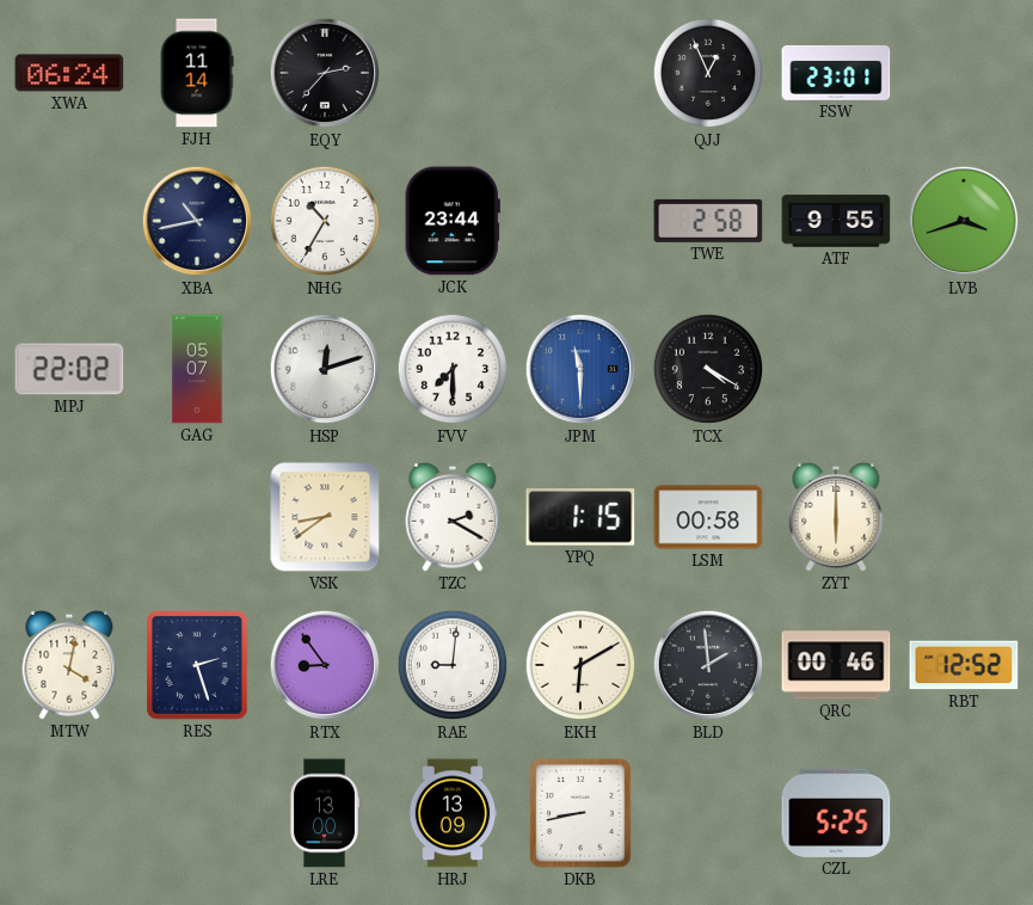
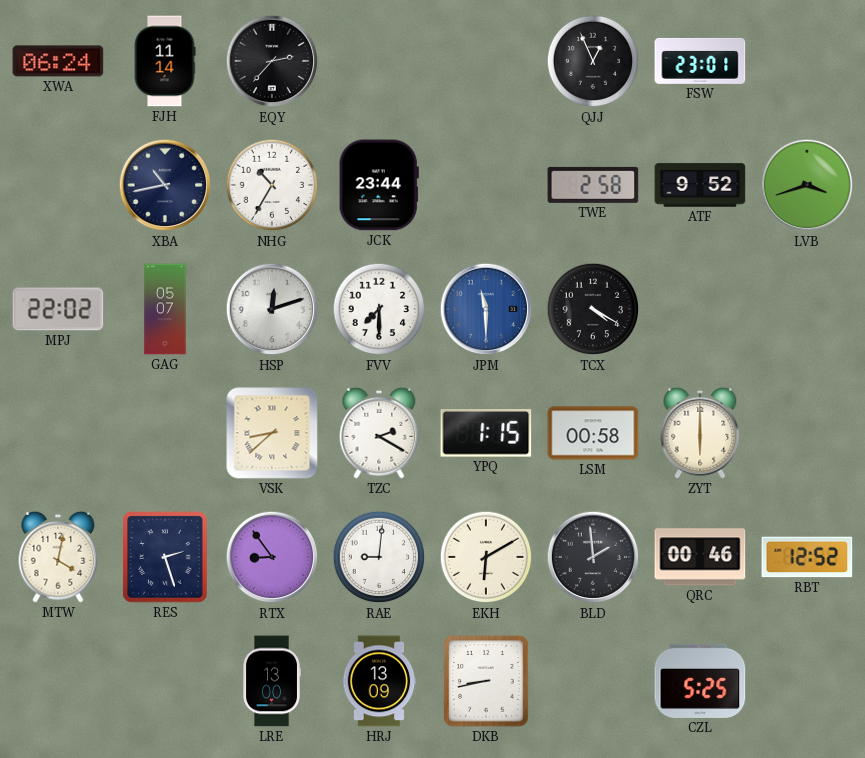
ATF: 9:55 -> 9:52 (700, 185)
VSK: 8:39 -> 8:38 (272, 433)
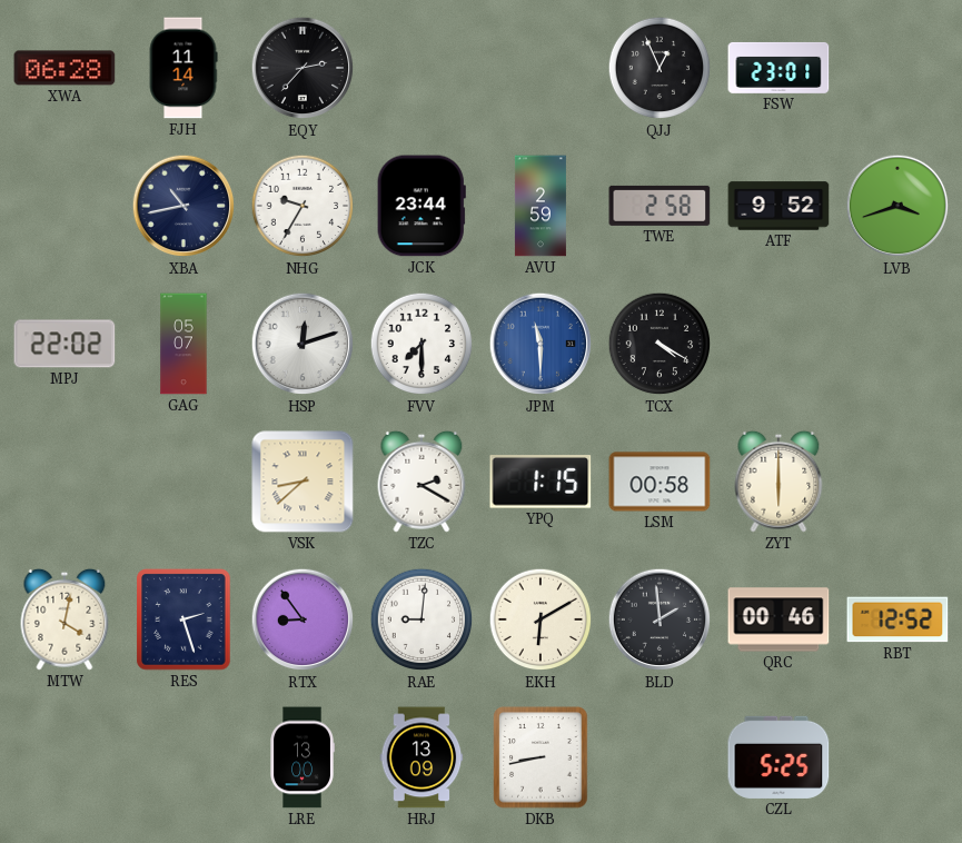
XWA: 06:24 -> 06:28 (65, 68)
NHG: 10:35 -> 9:35 (303, 206)
AVU: none -> 2:59 (540, 206)
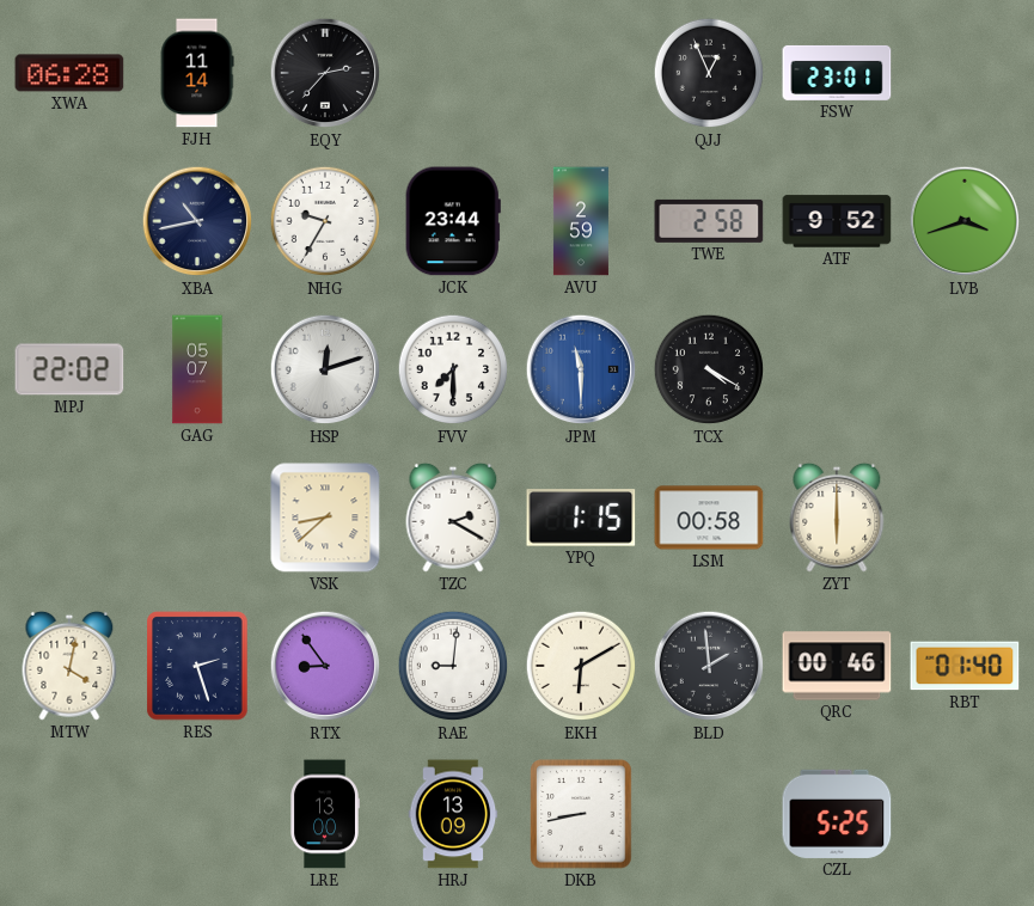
RBT: 12:52 -> 01:40 (965, 666)
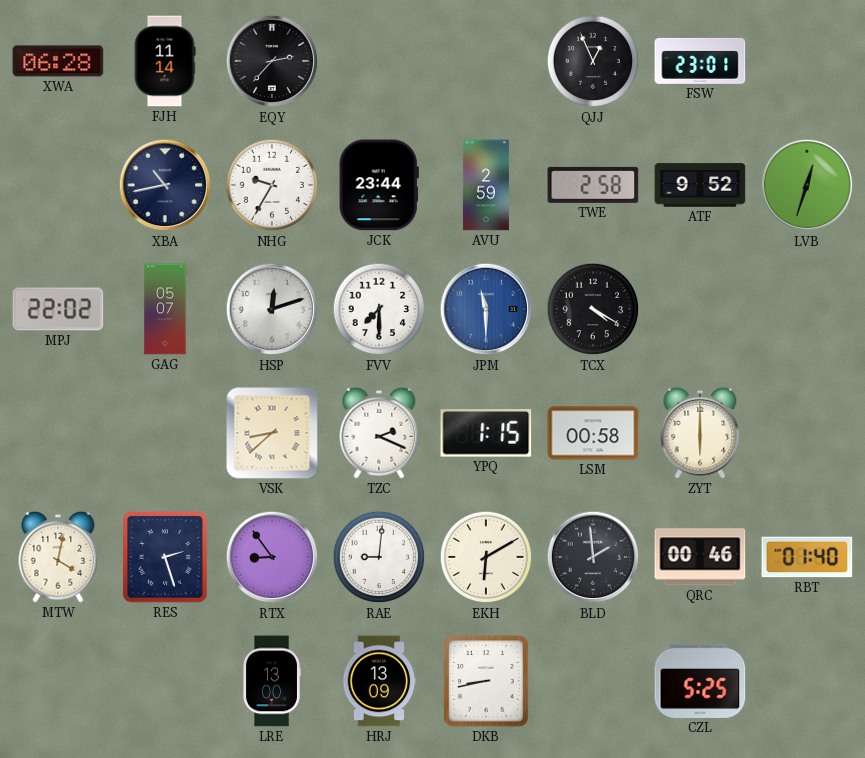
LVB: 3:42 -> 12:33 (807, 185)
TZC: 2:20 -> 2:19 (379, 433)
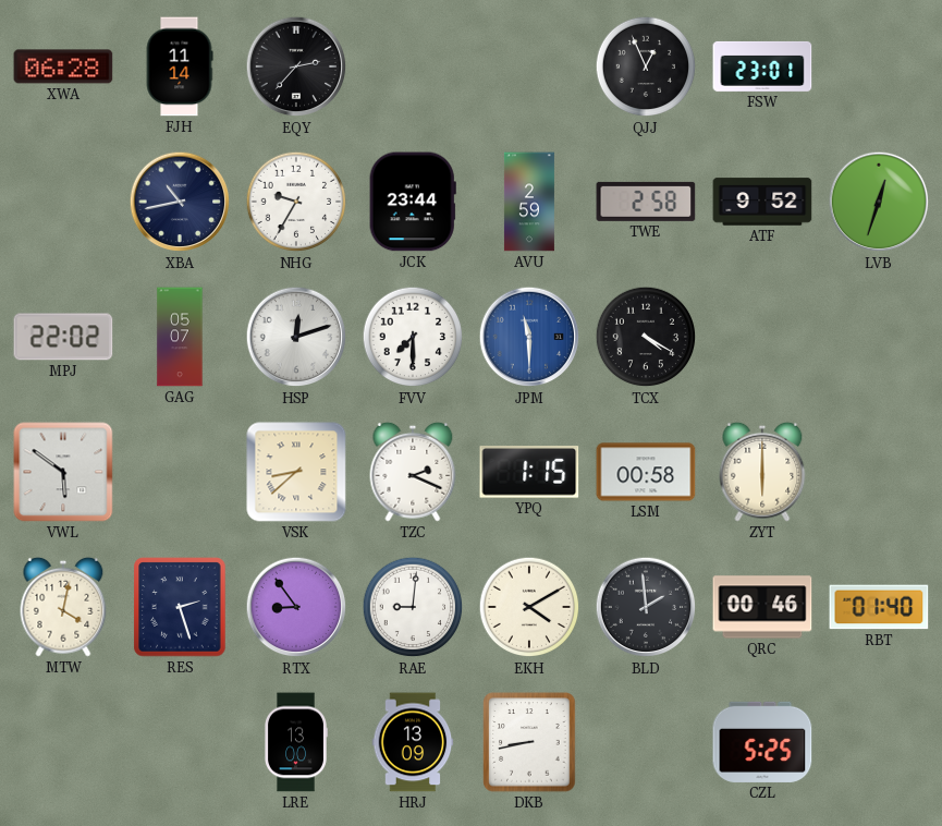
VWL: none -> 5:51 (63, 472)
EKH: 6:10 -> 4:10 (529, 607)
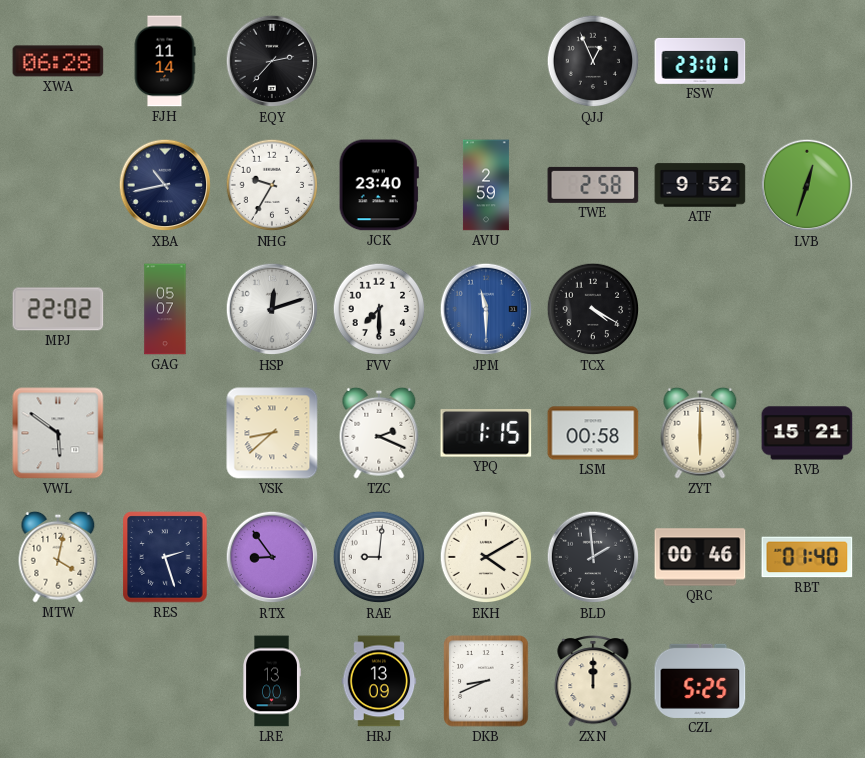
JCK: 23:44 -> 23:40 (379, 185)
RVB: none -> 15:21 (807, 433)
DKB: 8:43 -> 8:41 (486, 681)
ZXN: none -> 12:00 (593, 681)
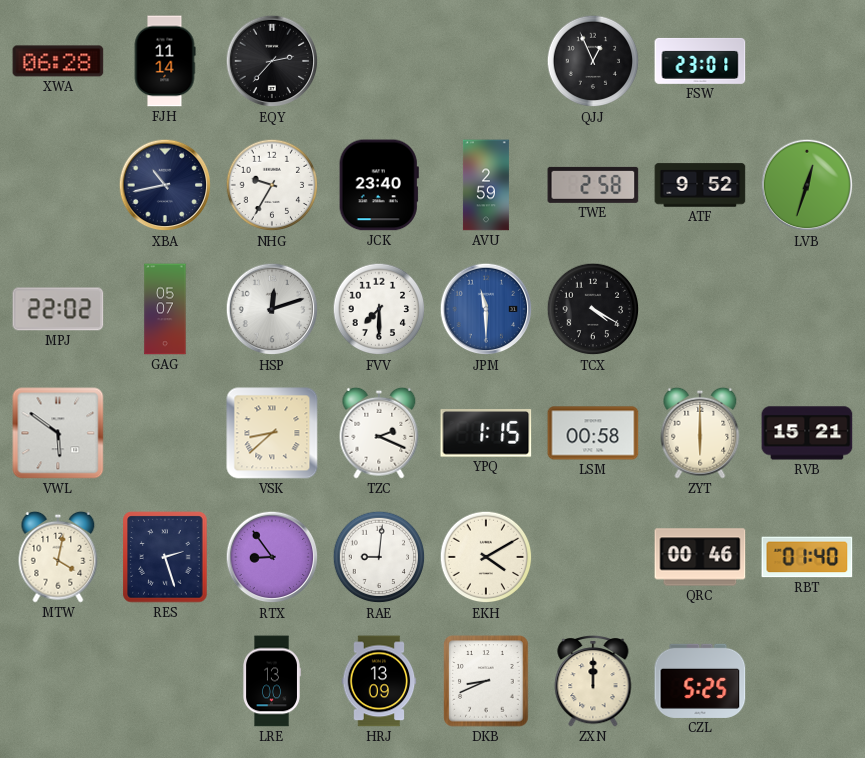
BLD: 1:59 -> none (593, 557)
